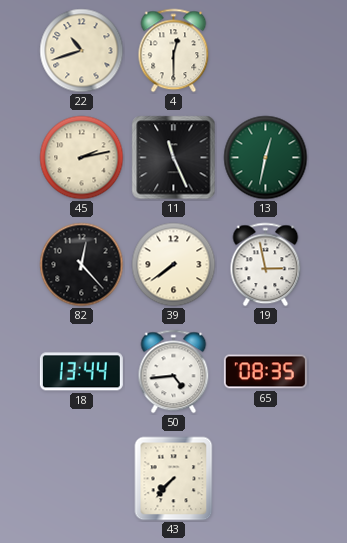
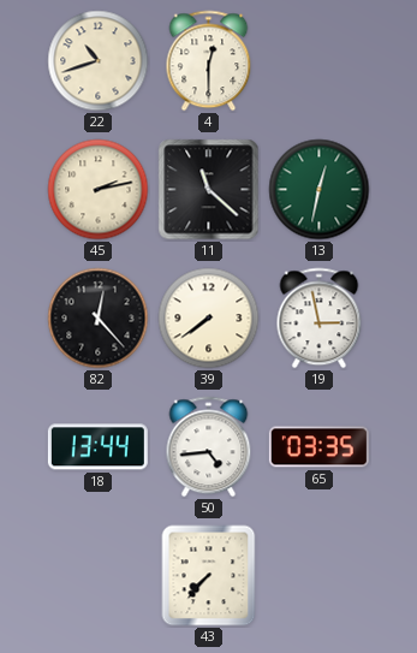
11: 11:26 -> 11:22 (209, 190)
65: 08:35 -> 03:35 (318, 447)
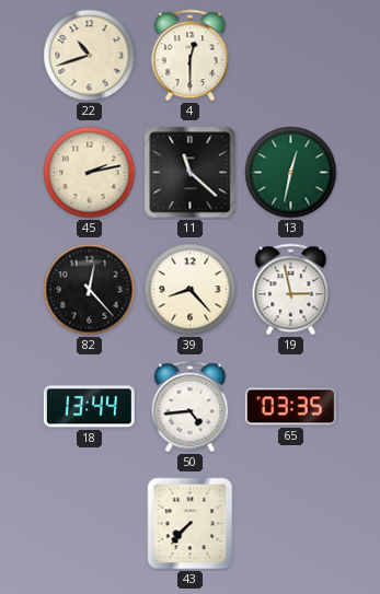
39: 7:39 -> 8:23 (191, 290)
